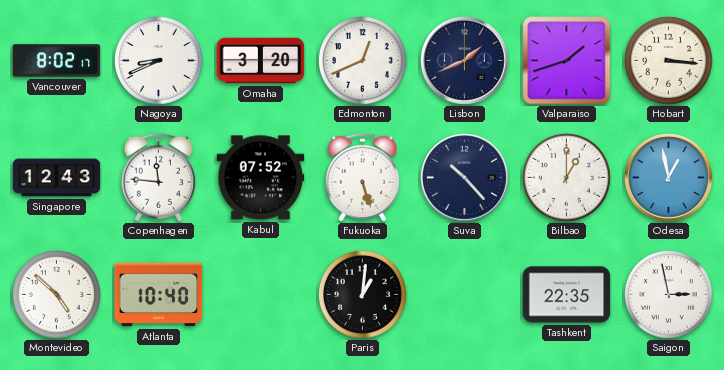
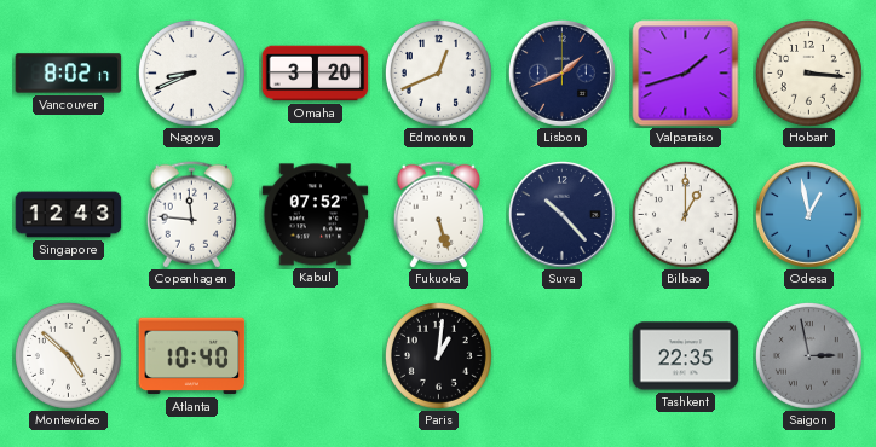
Saigon dial: white -> grey (808, 355)
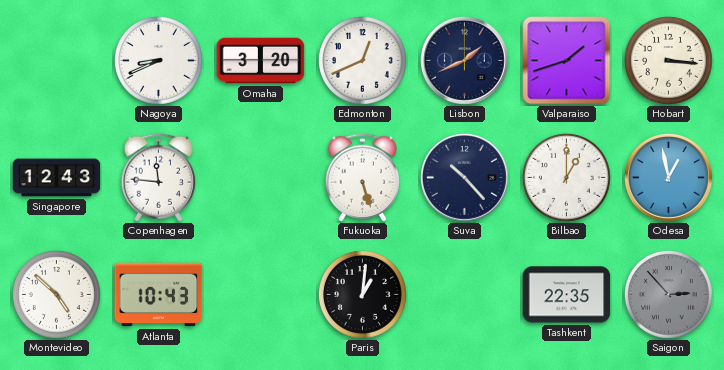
Vancouver: 8:02 -> none (69, 74)
Kabul: 07:52 -> none (316, 215)
Atlanta: 10:40 -> 10:43 (159, 295)
Saigon: 2:58 -> 2:53 (668, 294)
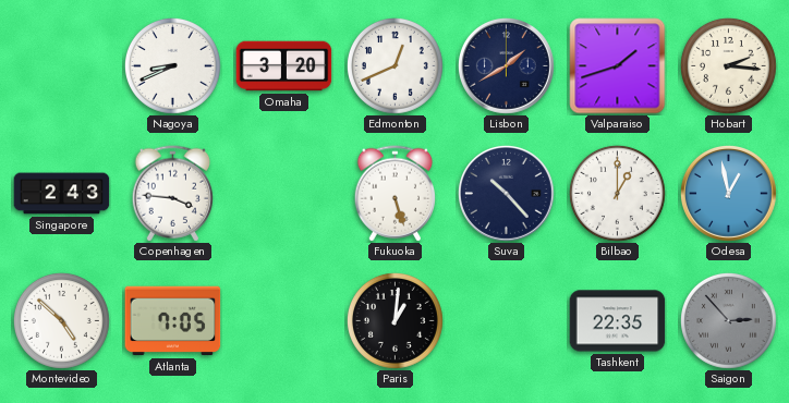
Lisbon: 1:41 -> 1:40 (506, 65)
Hobart: 3:16 -> 2:16 (728, 65)
Singapore: 12:43 -> 2:43 (62, 194)
Copenhagen: 11:46 -> 3:46 (173, 194)
Atlanta: 10:43 -> 7:05 (173, 321)
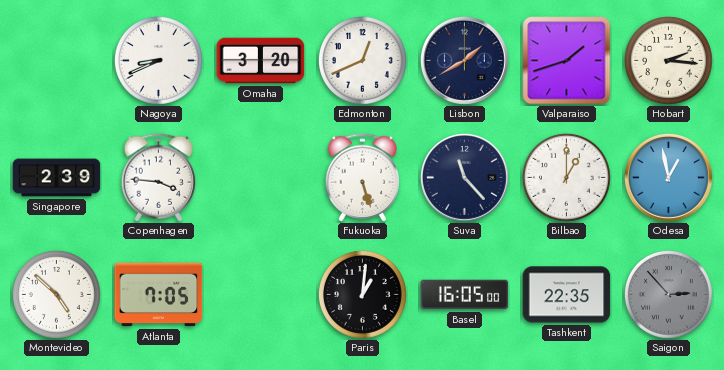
Singapore: 2:43 -> 2:39 (57, 178)
Suva: 10:23 -> 11:23 (464, 177)
Basel: none -> 16:05 (465, 295)
